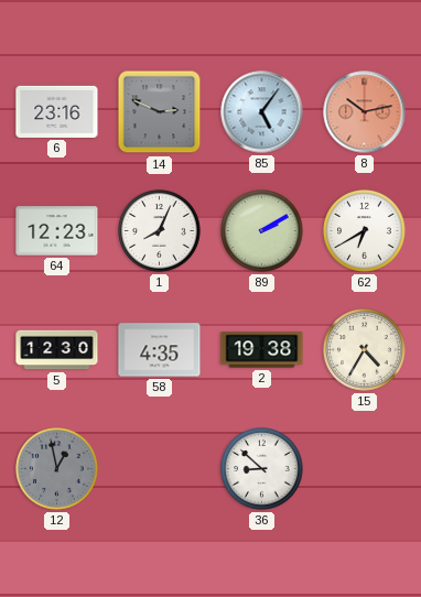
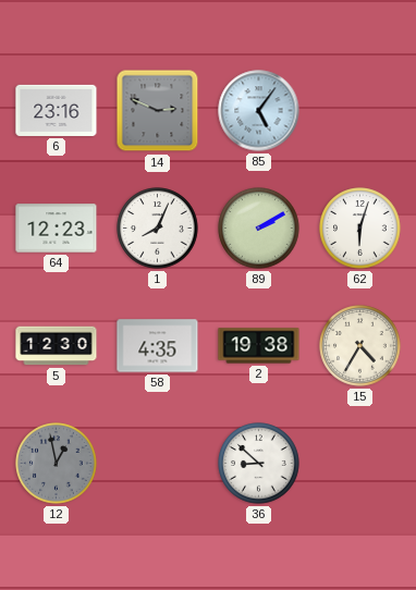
8: 10:13 -> none (365, 112)
62: 6:40 -> 6:03 (360, 229)
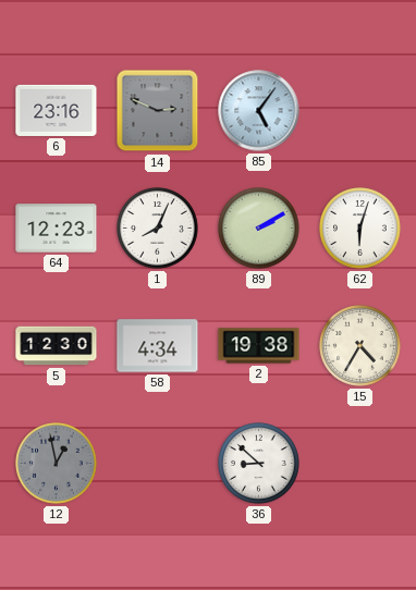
58: 4:35 -> 4:34 (158, 346)
